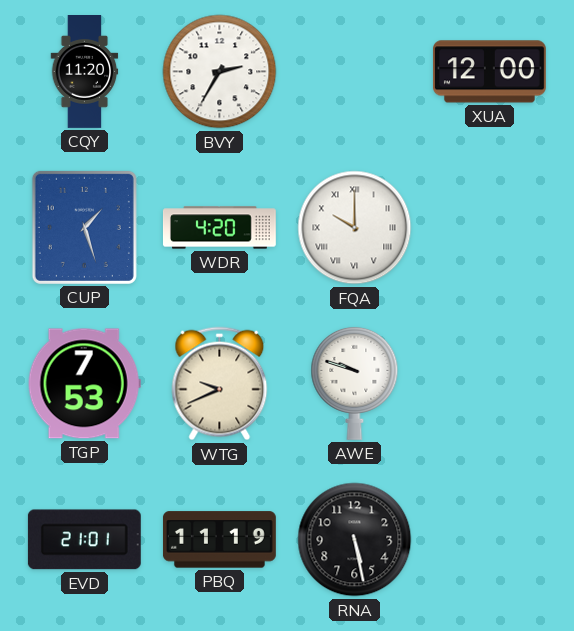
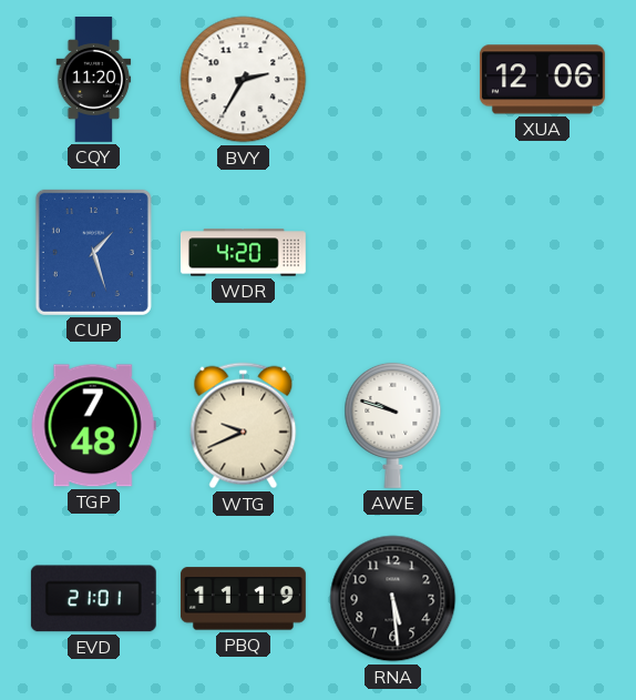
XUA: 12:00 -> 12:06 (542, 80)
FQA: 10:00 -> none (355, 228)
TGP: 7:53 -> 7:48 (93, 426)
RNA: 5:28 -> 5:29 (393, 599)
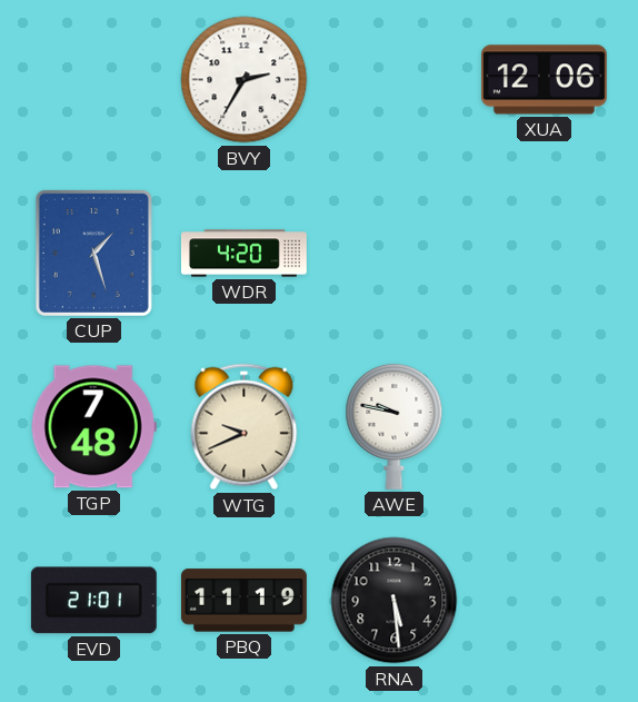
CQY: 11:20 -> none (94, 80)
AWE: 9:48 -> 9:47 (395, 426)
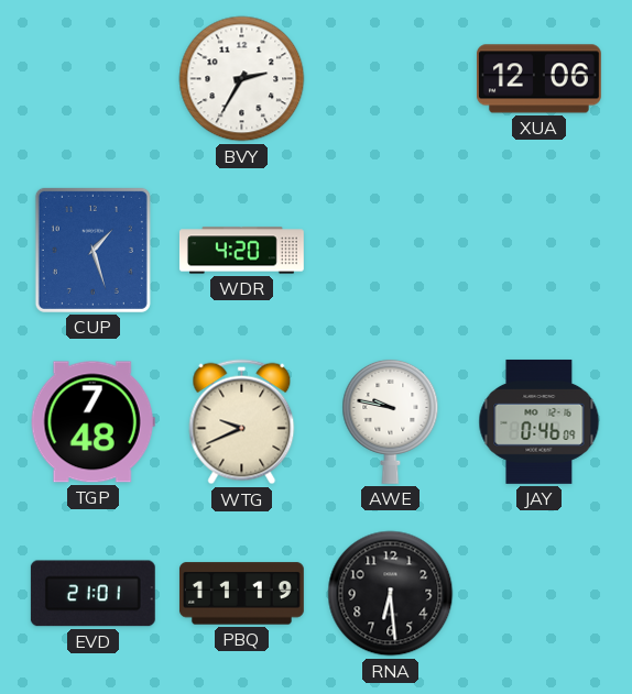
JAY: none -> 0:46 (540, 421)
RNA: 5:29 -> 6:29 (391, 594)
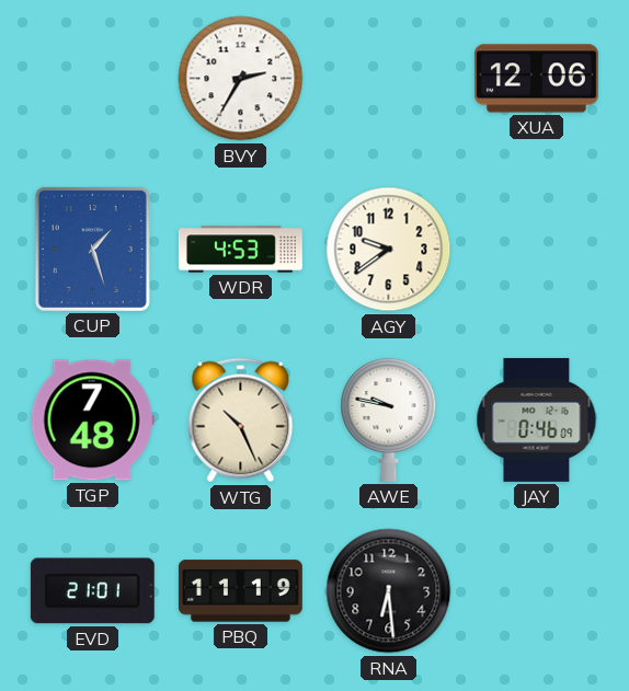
WDR: 4:20 -> 4:53 (240, 250)
AGY: none -> 9:39 (389, 250)
WTG: 9:41 -> 10:26 (241, 421)
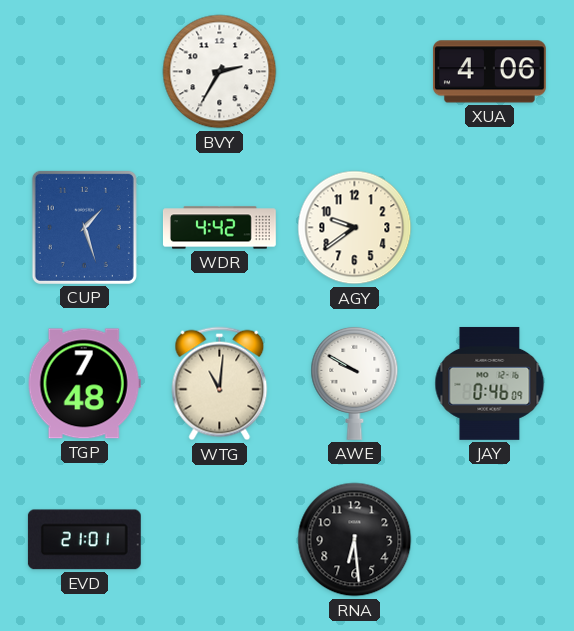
XUA: 12:06 -> 4:06 (489, 72)
WDR: 4:53 -> 4:42 (219, 228)
WTG: 10:26 -> 11:01 (220, 384)
AWE: 9:47 -> 9:50 (355, 383)
PBQ: 11:19 -> none (240, 591)
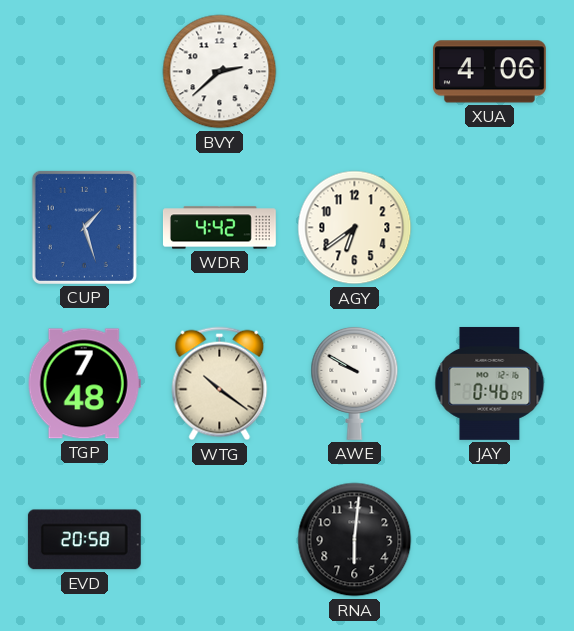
BVY: 2:35 -> 2:38 (220, 72)
AGY: 9:39 -> 6:39 (355, 228)
WTG: 11:01 -> 10:21 (220, 384)
EVD: 21:01 -> 20:58 (84, 540)
RNA: 6:29 -> 6:01 (355, 540)
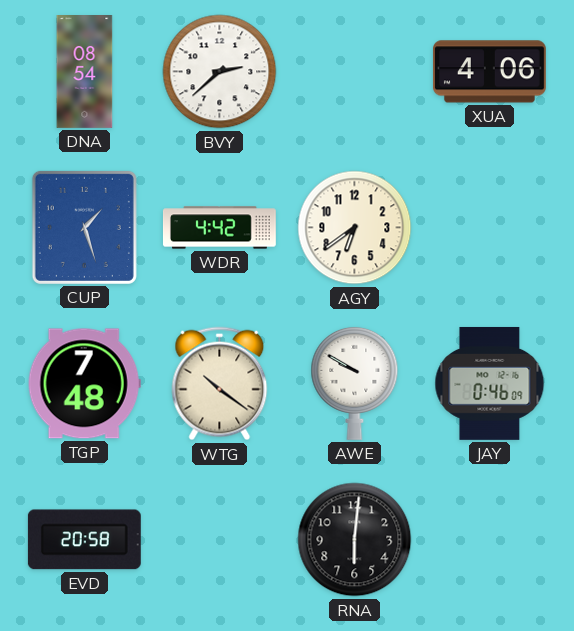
DNA: none -> 08:54 (85, 72)
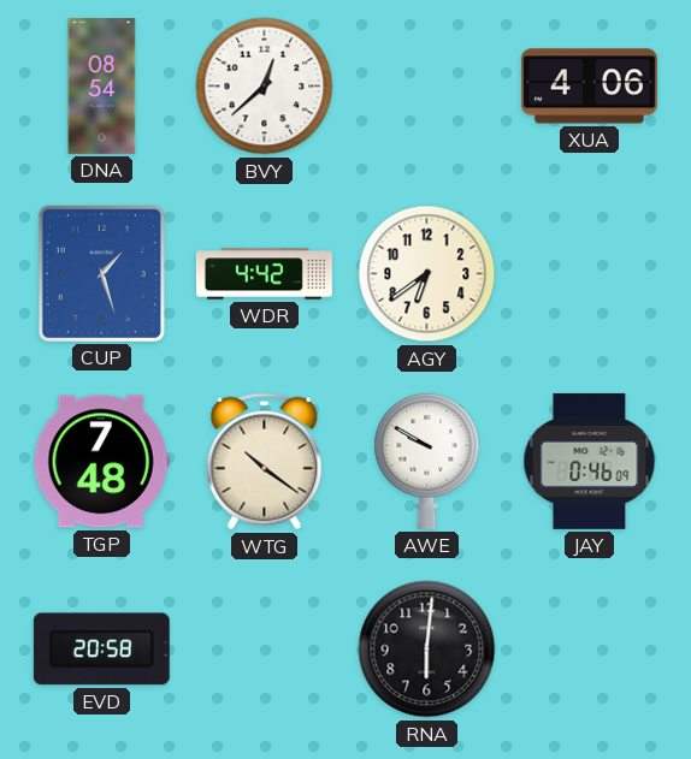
BVY: 2:38 -> 12:38 (265, 87)
